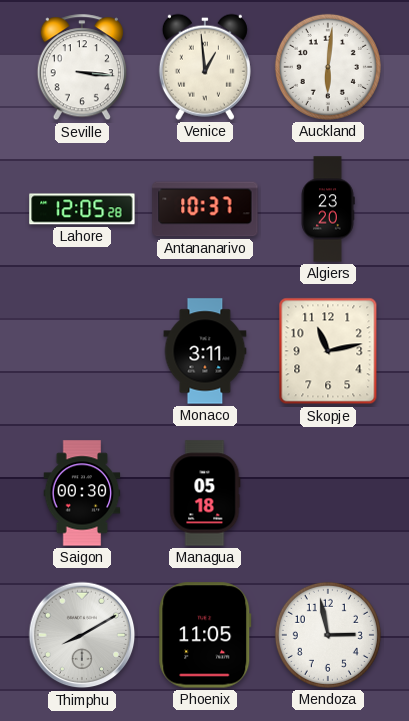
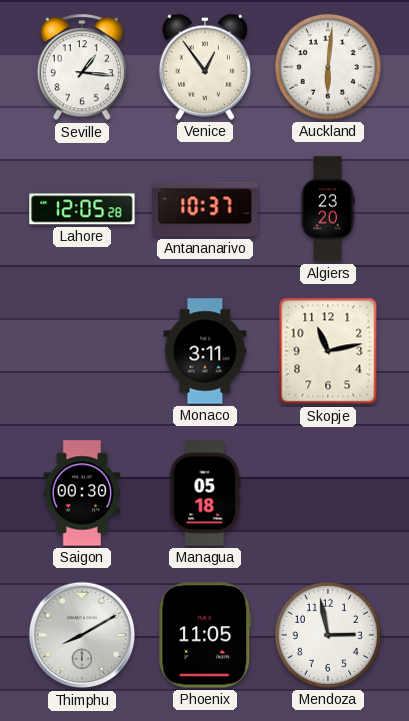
Seville: 3:16 -> 1:16 (82, 68)
Venice: 12:59 -> 12:54 (205, 67)
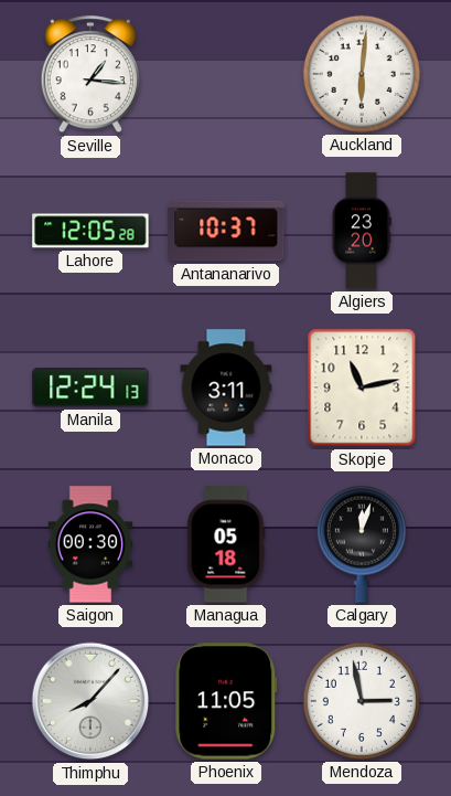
Venice: 12:54 -> none (205, 67)
Manila: none -> 12:24 (90, 388)
Calgary: none -> 12:03 (362, 544)
Thimphu: 8:10 -> 8:07 (90, 701)
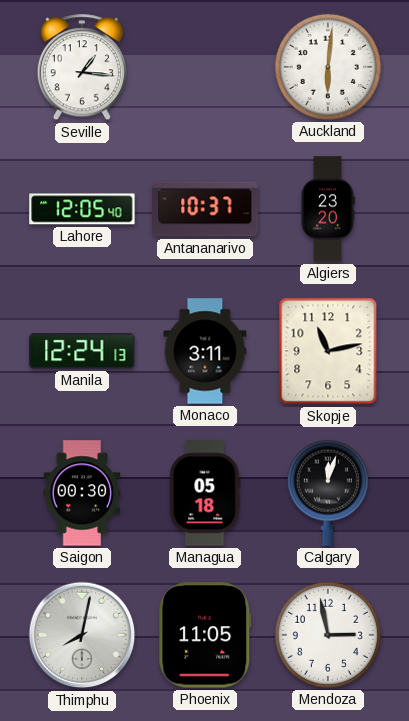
Lahore: 12:05:28 -> 12:05:40 (82, 209)
Thimphu: 8:07 -> 8:02 (82, 635)
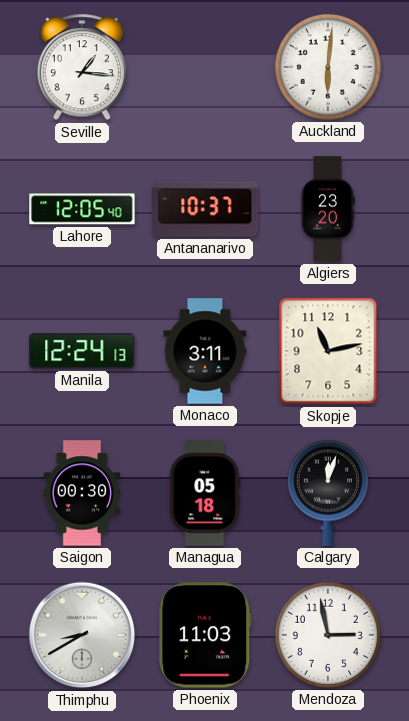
Thimphu: 8:02 -> 8:40 (82, 635)
Phoenix: 11:05 -> 11:03 (205, 635)
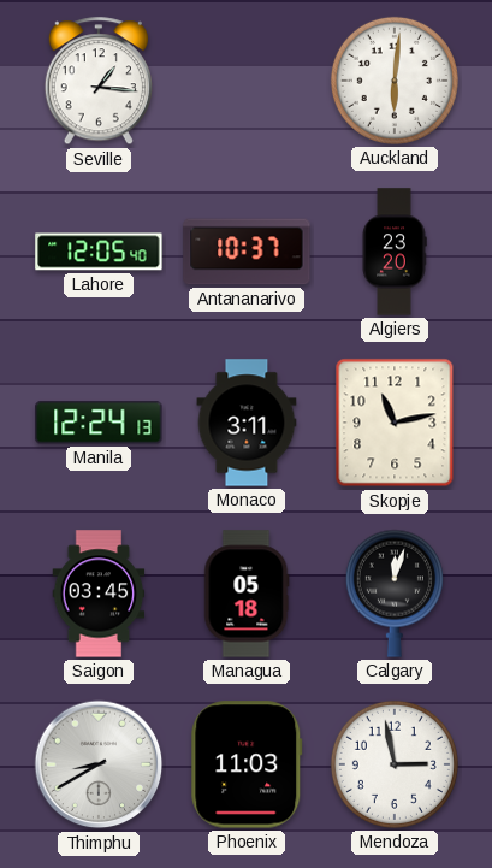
Saigon: 00:30 -> 03:45 (99, 594)
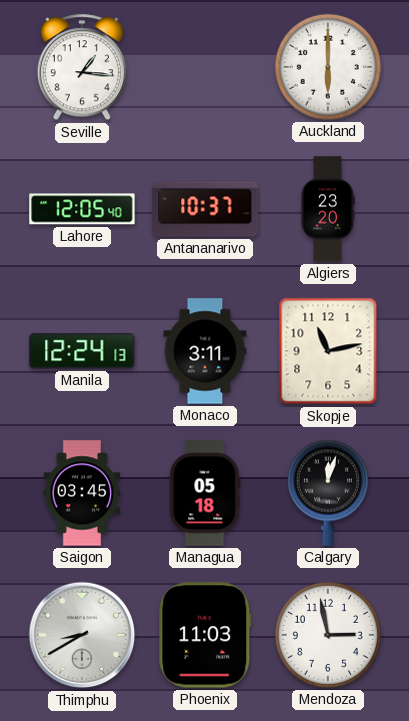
Auckland: 6:01 -> 6:00 (328, 67)
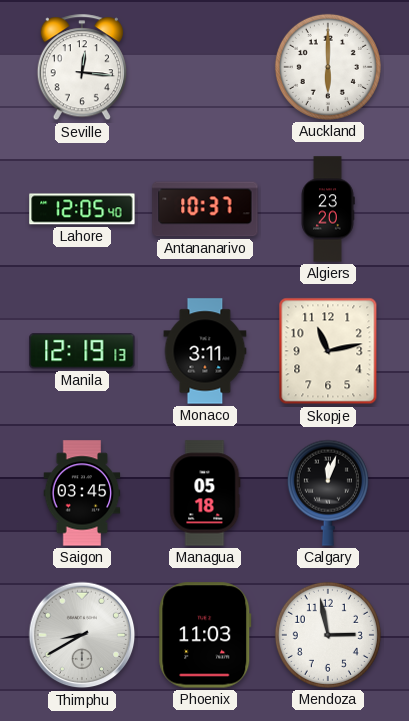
Seville: 1:16 -> 12:16 (82, 68)
Manila: 12:24 -> 12:19 (82, 351)
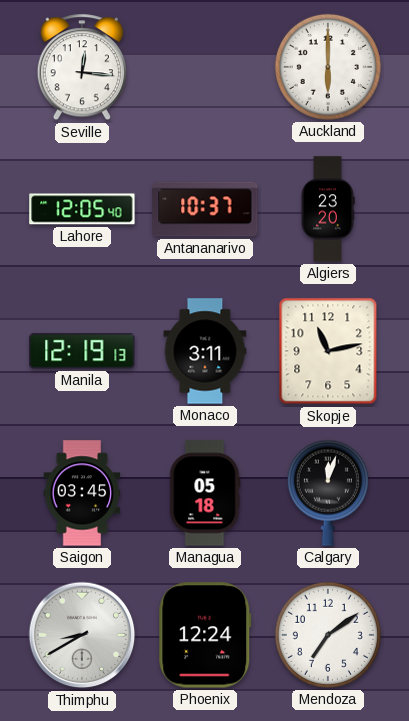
Phoenix: 11:03 -> 12:24 (205, 635)
Mendoza: 2:58 -> 7:09 (328, 635)
